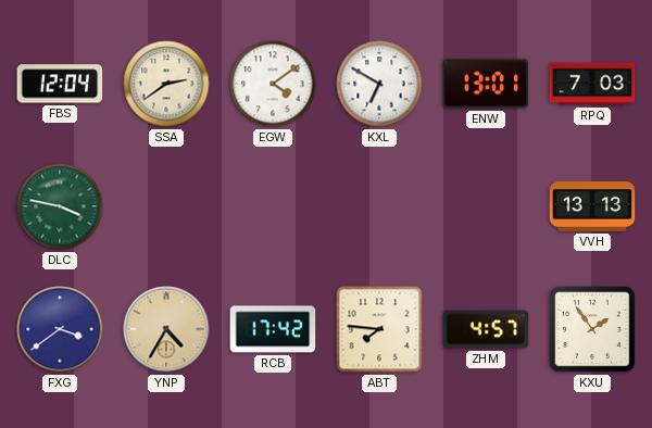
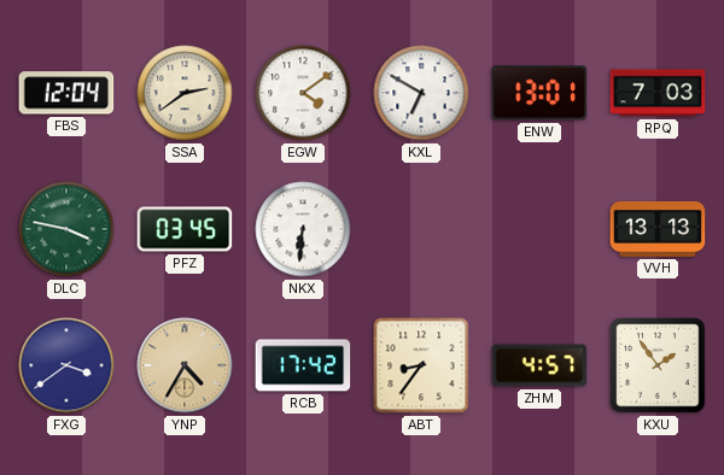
PFZ: none -> 03:45 (185, 229)
NKX: none -> 6:31 (303, 229)
ABT: 7:46 -> 8:36 (421, 365)
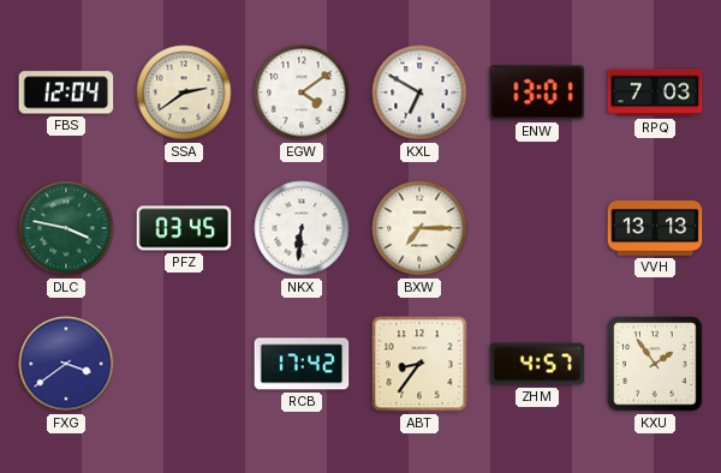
BXW: none -> 7:15 (419, 228)
YNP: 4:35 -> none (185, 365)
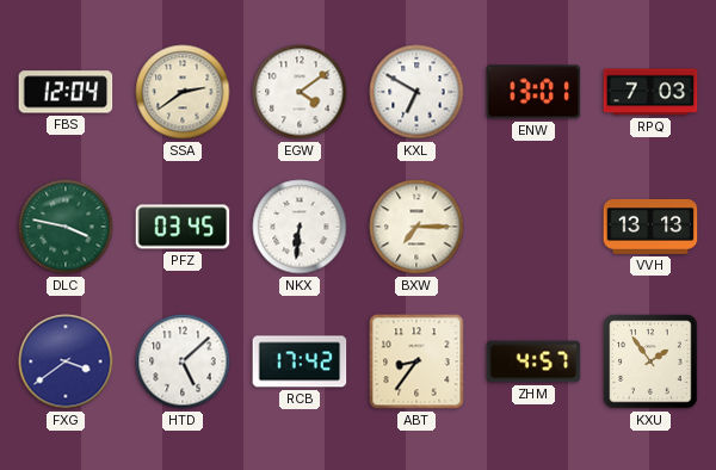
HTD: none -> 5:08 (183, 361)
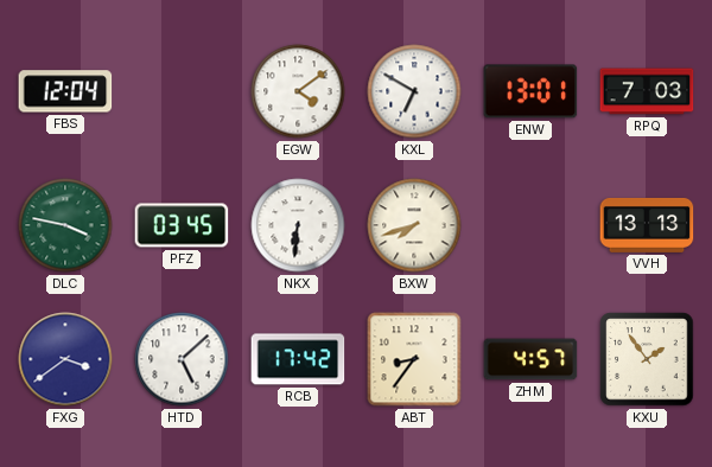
SSA: 2:39 -> none (183, 92)
BXW: 7:15 -> 7:42 (414, 225)
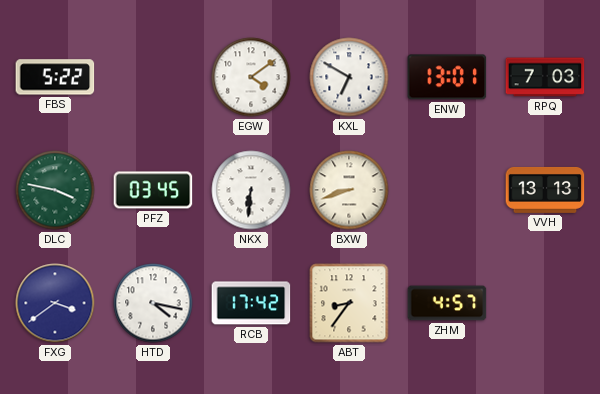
FBS: 12:04 -> 5:22 (55, 77)
BXW: 7:42 -> 8:42 (349, 190)
HTD: 5:08 -> 4:17 (153, 303)
KXU: 1:54 -> none (647, 359)
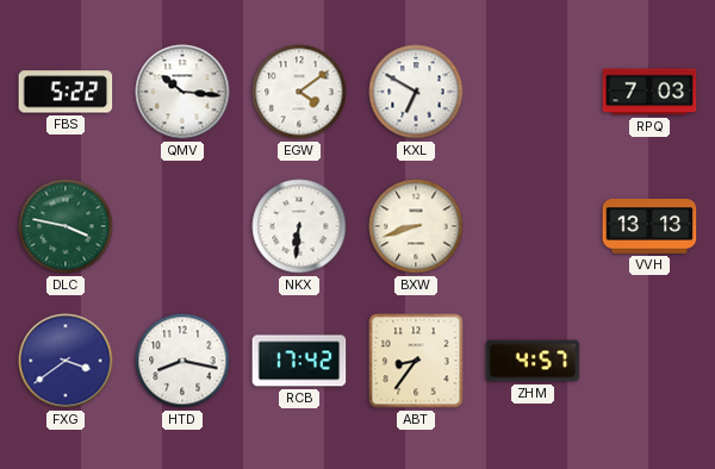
QMV: none -> 10:16 (182, 92)
ENW: 13:01 -> none (447, 77)
PFZ: 03:45 -> none (153, 190)
HTD: 4:17 -> 8:17 (182, 361)
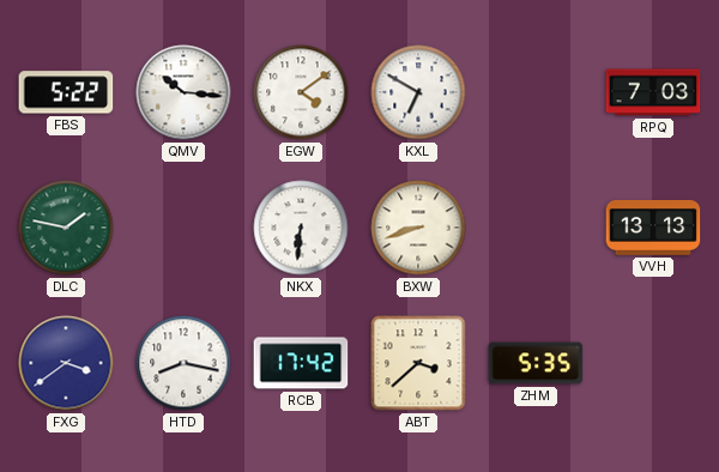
DLC: 3:47 -> 1:47 (66, 228)
ABT: 8:36 -> 3:38 (418, 363)
ZHM: 4:57 -> 5:35 (536, 363)
